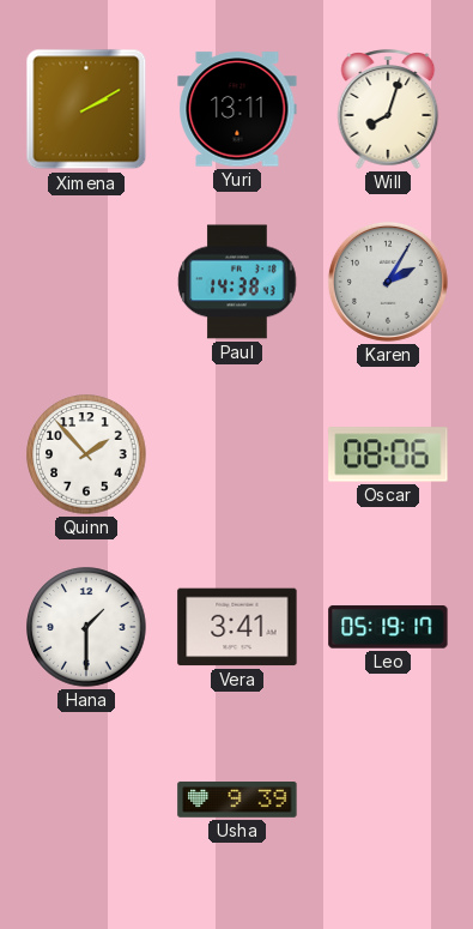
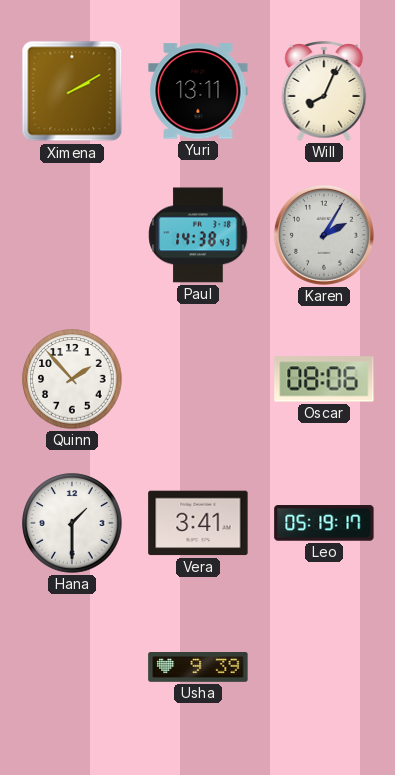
Will: 8:03 -> 8:04 (324, 91)
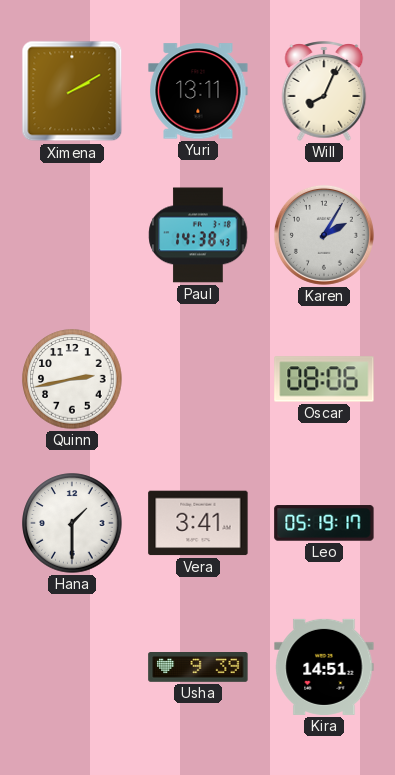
Quinn: 1:53 -> 2:43 (72, 379)
Kira: none -> 14:51 (324, 667)
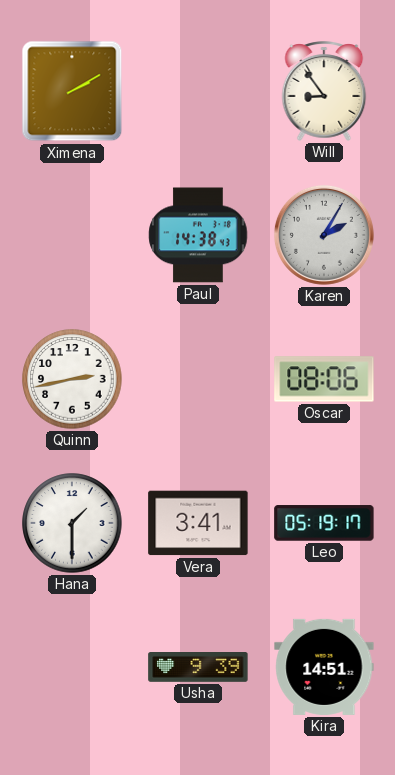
Yuri: 13:11 -> none (198, 91)
Will: 8:04 -> 8:54 (324, 91)
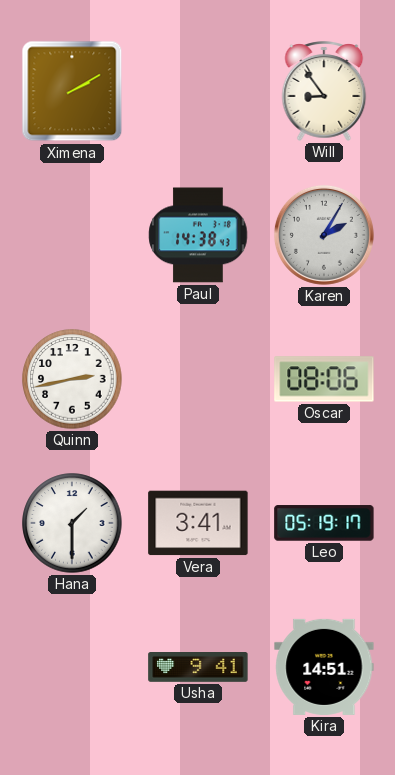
Usha: 9:39 -> 9:41 (198, 668)
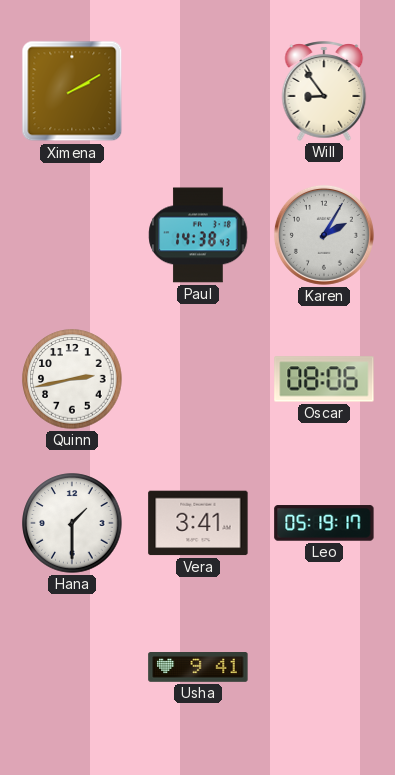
Kira: 14:51 -> none (324, 667)
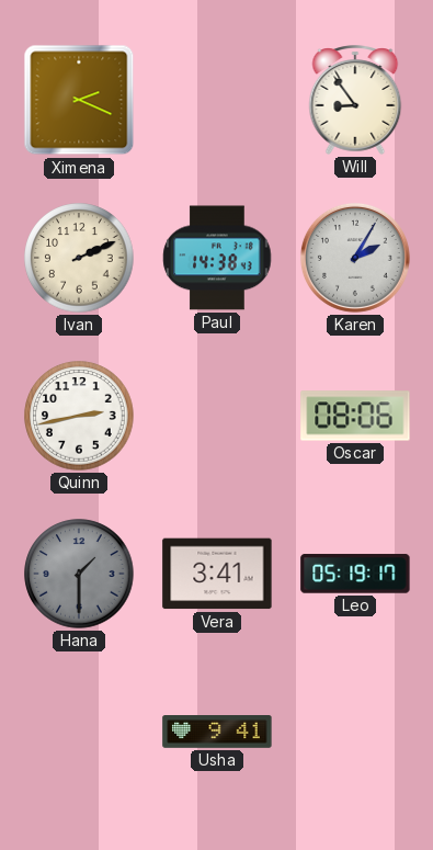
Ximena: 2:10 -> 2:19 (79, 100)
Ivan: none -> 2:11 (79, 258)
Hana dial: white -> grey (79, 574)
